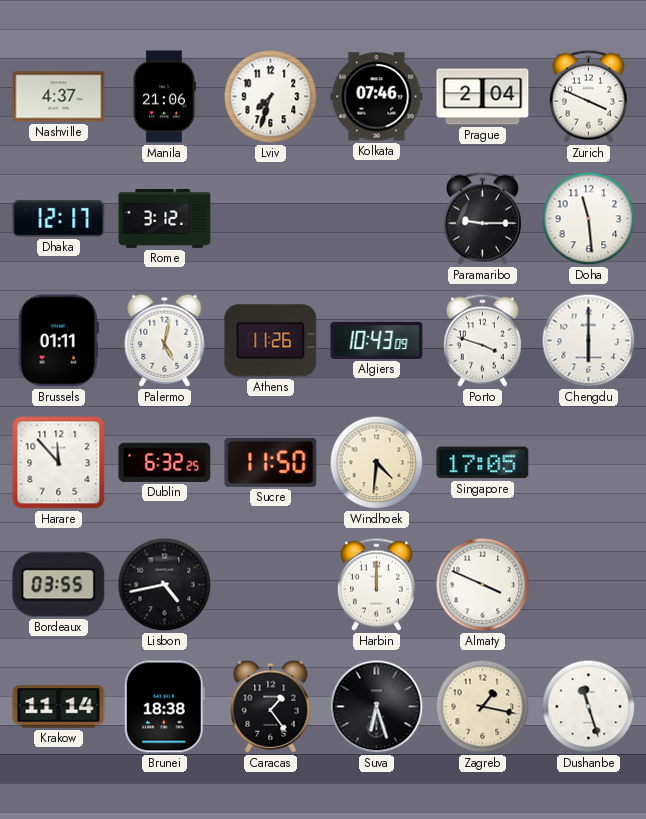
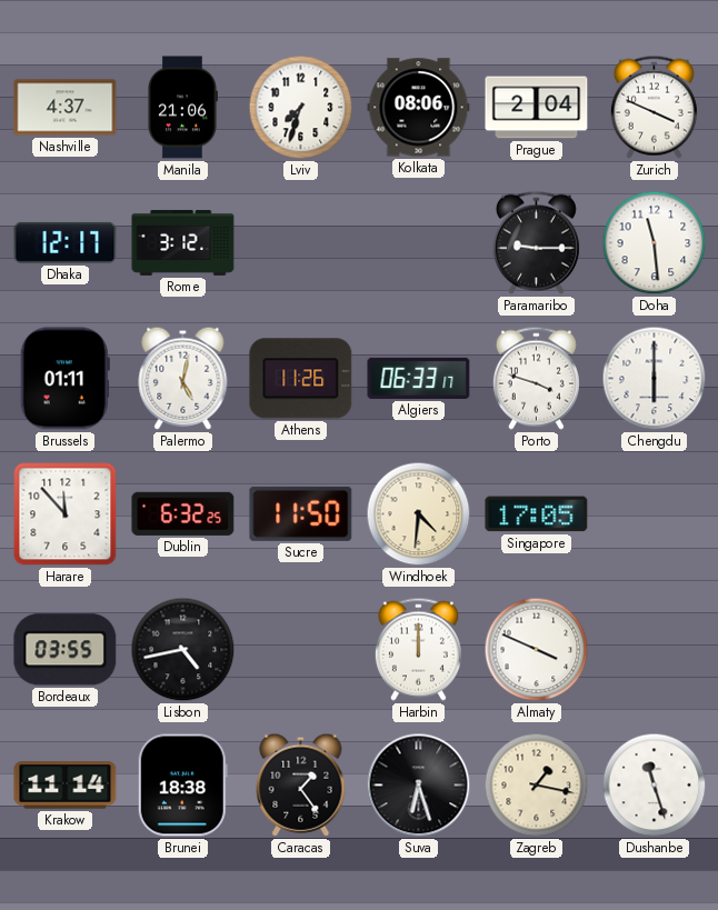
Kolkata: 07:46 -> 08:06 (419, 108)
Algiers: 10:43 -> 06:33 (419, 378)
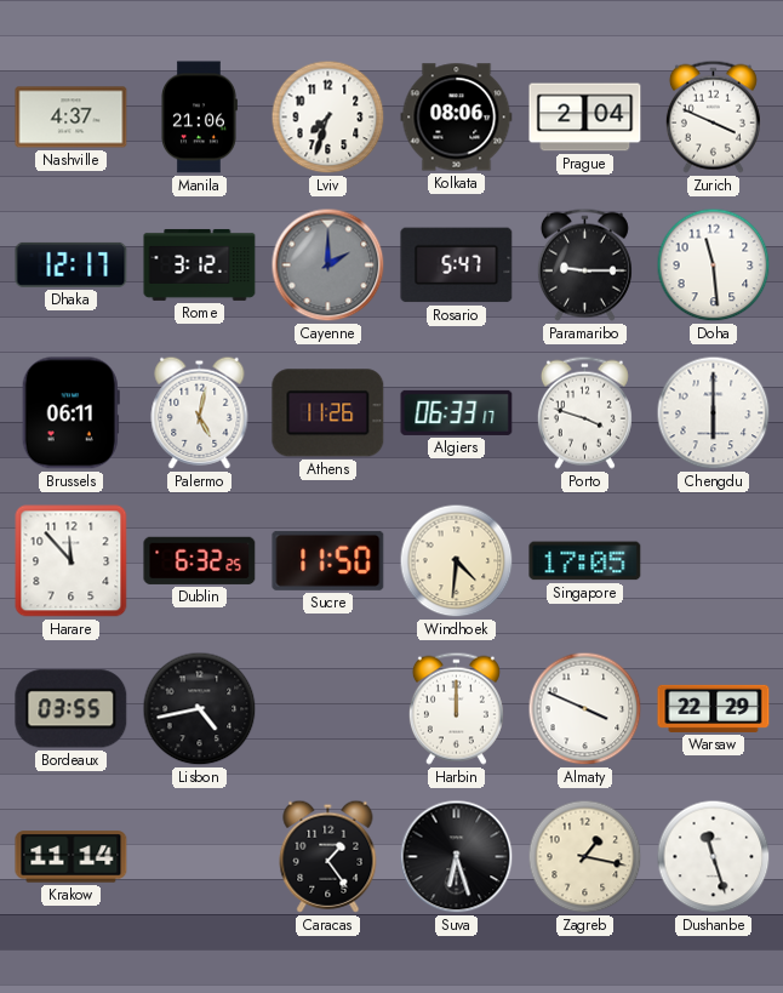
Cayenne: none -> 2:00 (328, 266)
Rosario: none -> 5:47 (457, 266)
Brussels: 01:11 -> 06:11 (70, 413)
Warsaw: none -> 22:29 (714, 708)
Brunei: 18:38 -> none (182, 786)
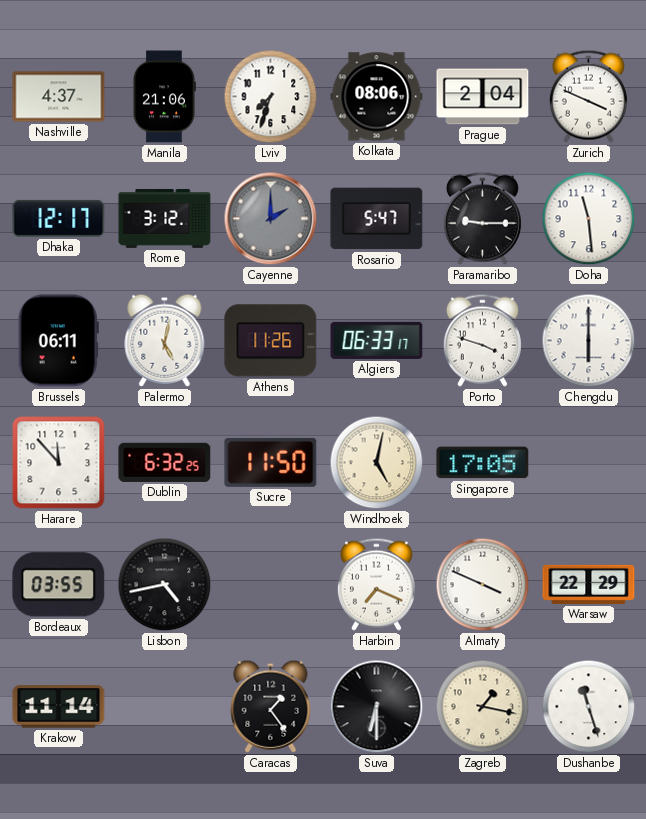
Windhoek: 4:31 -> 5:02 (377, 463)
Harbin: 12:00 -> 7:19 (376, 584)
Suva: 6:27 -> 6:30 (377, 707)
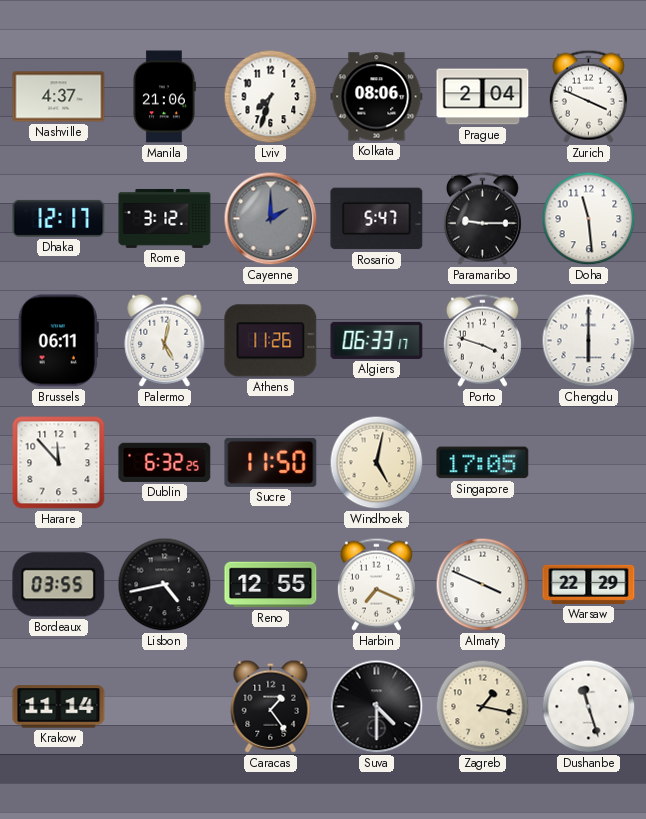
Reno: none -> 12:55 (271, 585)
Suva: 6:30 -> 4:30 (377, 707)
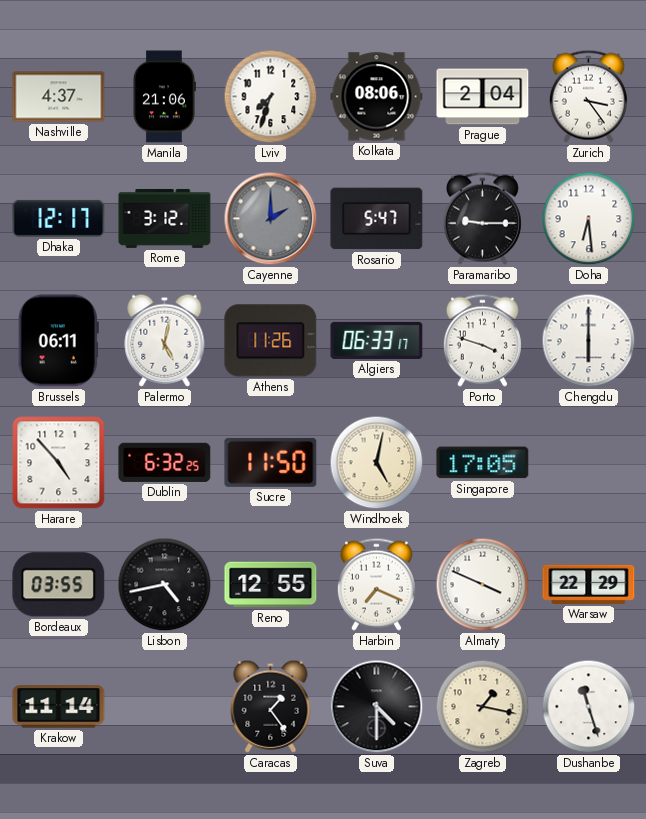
Zurich: 3:49 -> 3:24 (588, 96)
Doha: 11:29 -> 6:29 (589, 219)
Harare: 11:53 -> 4:53 (59, 463)
